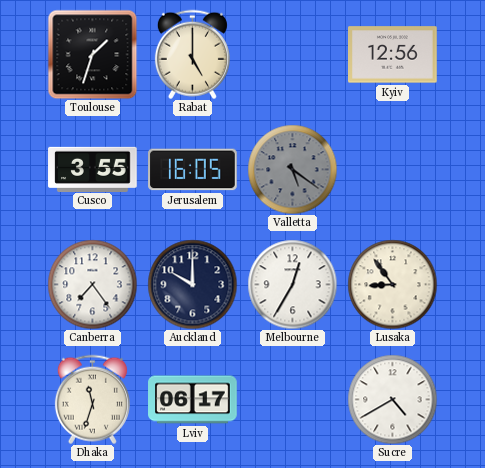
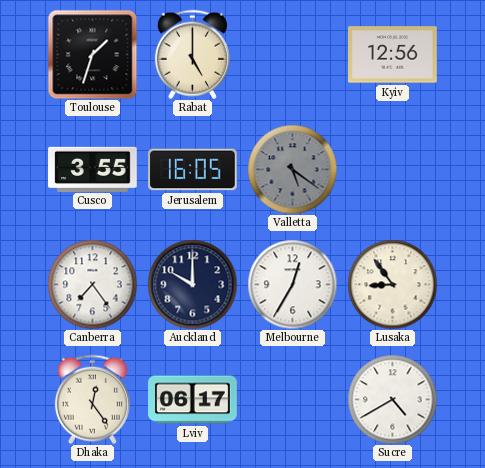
Dhaka: 11:33 -> 12:24 (92, 399)
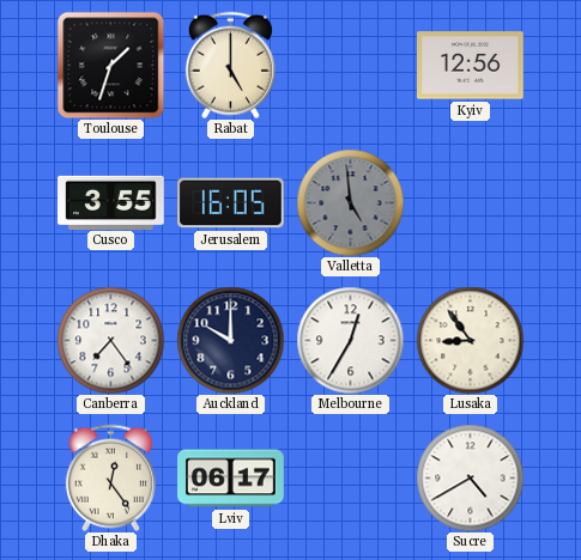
Valletta: 5:21 -> 4:59 (350, 202)
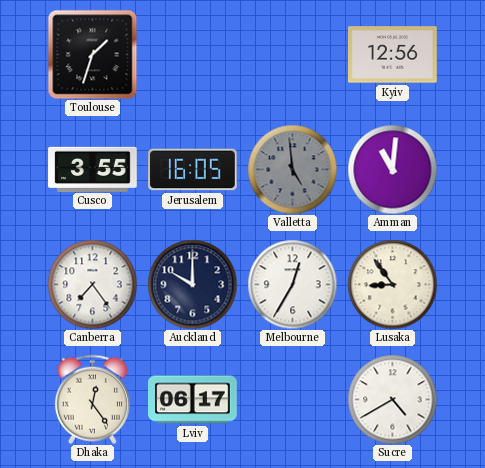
Rabat: 5:00 -> none (230, 65)
Amman: none -> 11:01 (392, 169)
